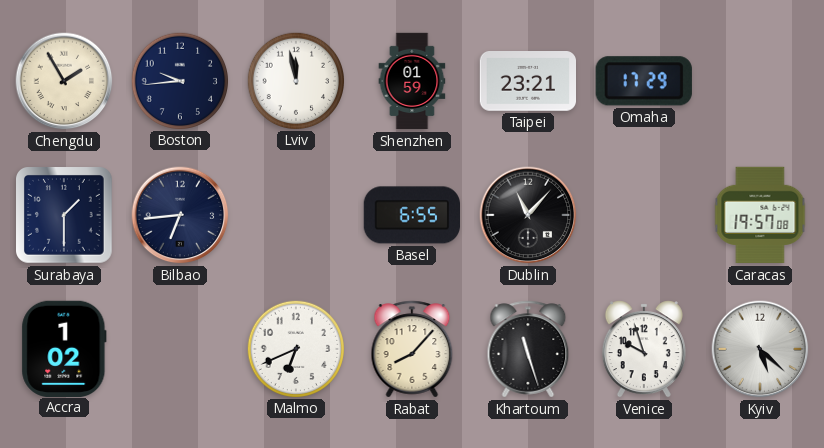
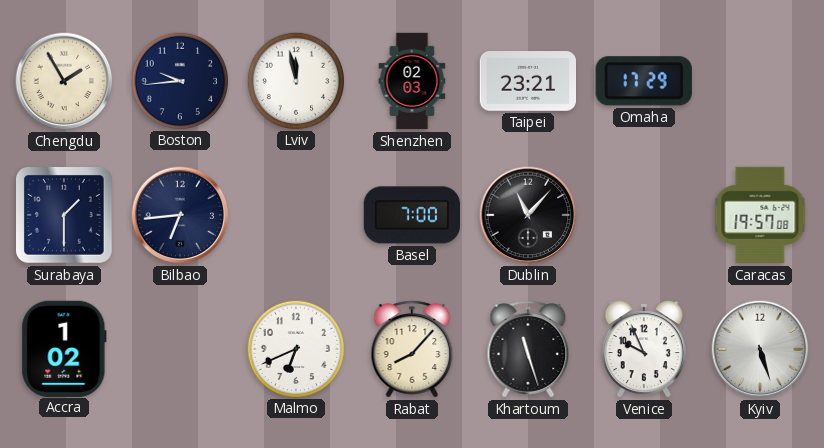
Shenzhen: 01:59 -> 02:03 (412, 81)
Basel: 6:55 -> 7:00 (411, 215)
Venice: 9:57 -> 9:56 (644, 349)
Kyiv: 5:22 -> 5:27 (760, 349)
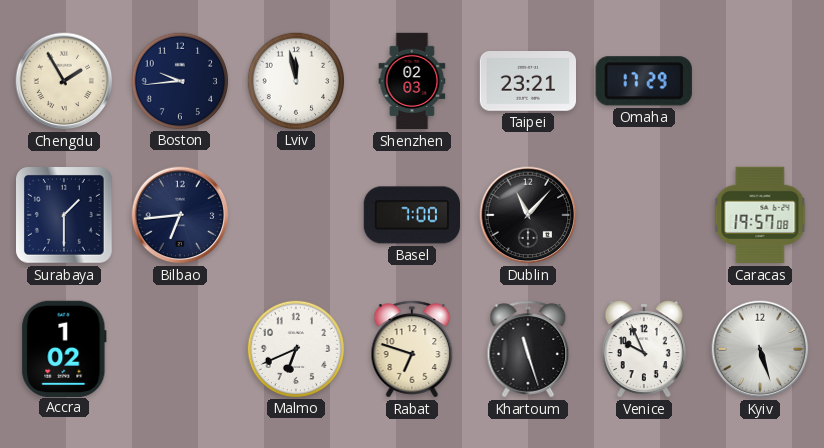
Rabat: 8:07 -> 6:48 (412, 349)
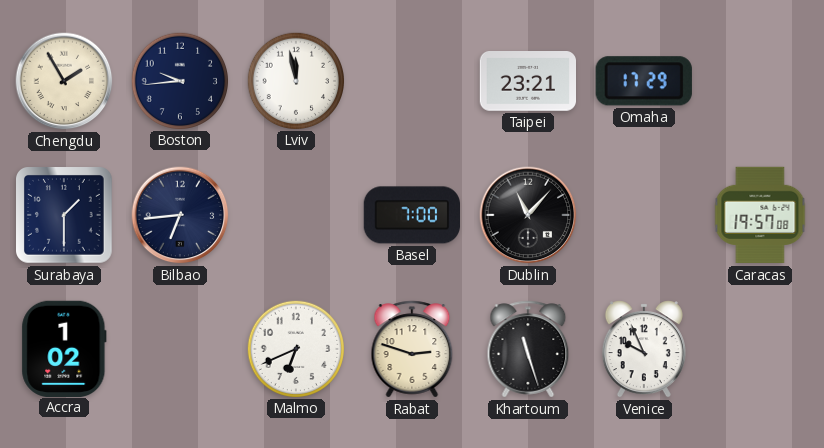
Shenzhen: 02:03 -> none (412, 81)
Rabat: 6:48 -> 2:48 (412, 349)
Kyiv: 5:27 -> none (760, 349)
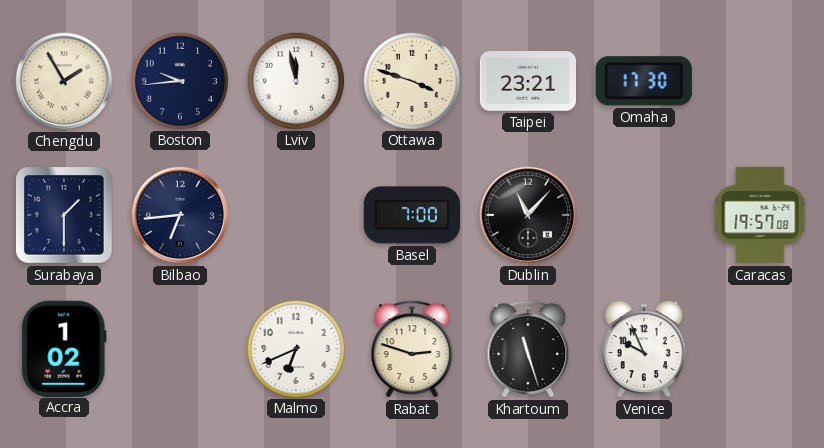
Ottawa: none -> 3:48 (411, 80)
Omaha: 17:29 -> 17:30 (644, 81)
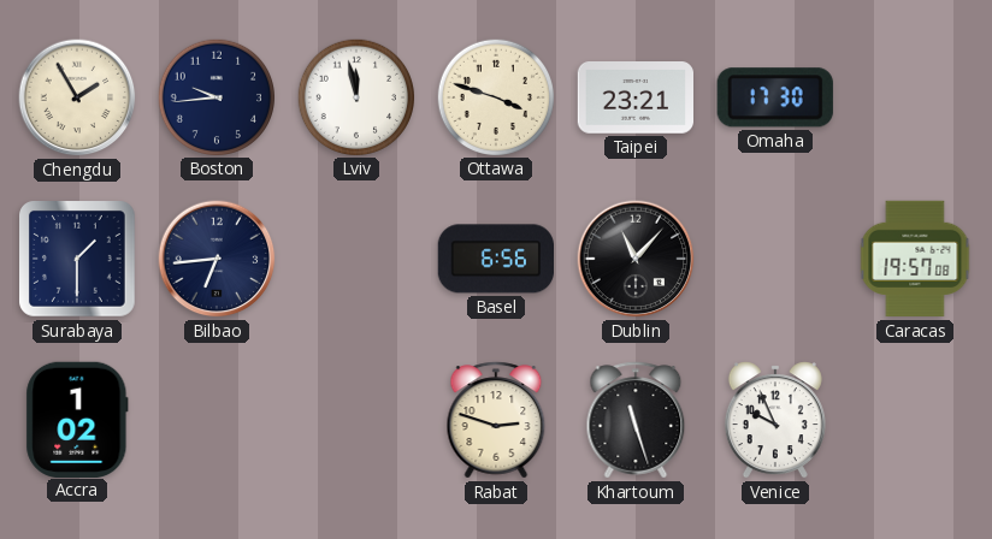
Basel: 7:00 -> 6:56 (495, 259)
Malmo: 6:41 -> none (295, 348)
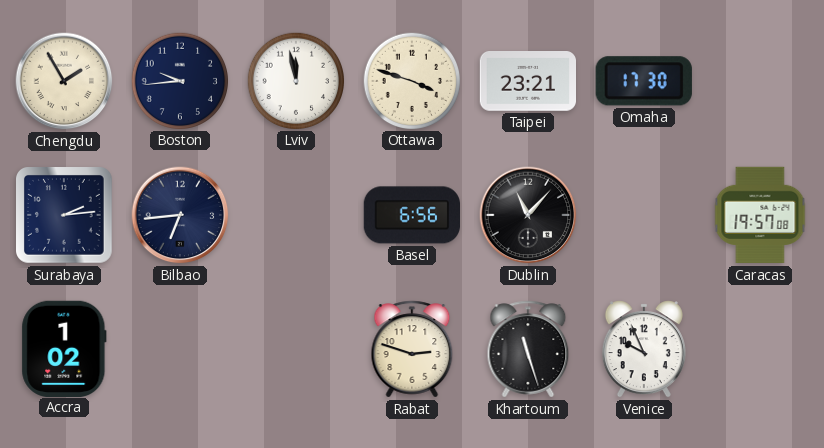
Surabaya: 1:30 -> 2:14 (65, 216)
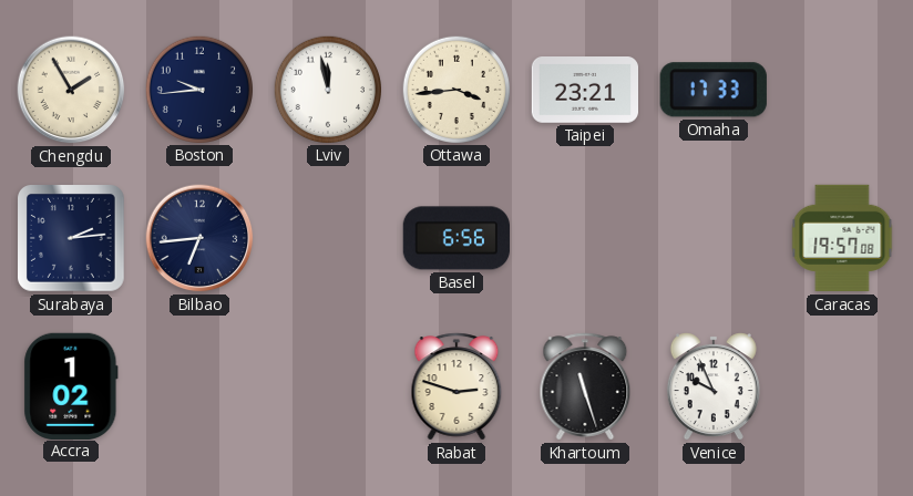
Ottawa: 3:48 -> 3:44 (455, 89)
Omaha: 17:30 -> 17:33 (714, 90)
Dublin: 11:07 -> none (528, 215)
